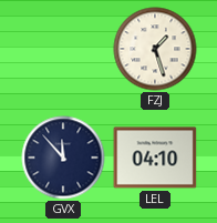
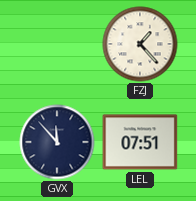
FZJ: 1:27 -> 1:23 (140, 44)
LEL: 04:10 -> 07:51 (140, 142)
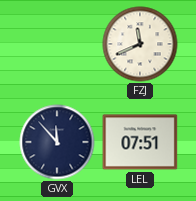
FZJ: 1:23 -> 11:41 (140, 44)
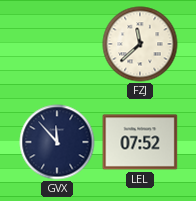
FZJ: 11:41 -> 11:38 (140, 44)
LEL: 07:51 -> 07:52 (140, 142)
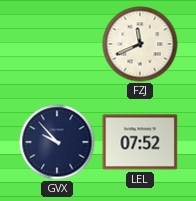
FZJ: 11:38 -> 11:41 (140, 44)
GVX: 11:53 -> 9:53 (57, 142)
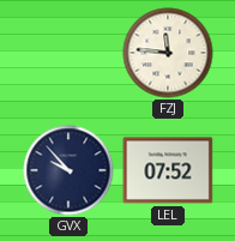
FZJ: 11:41 -> 11:46 (168, 53)
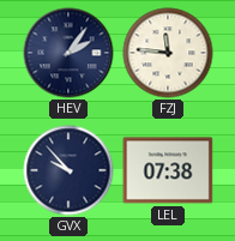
HEV: none -> 2:06 (68, 53)
LEL: 07:52 -> 07:38 (168, 170)
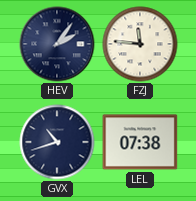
GVX: 9:53 -> 10:42 (57, 142)
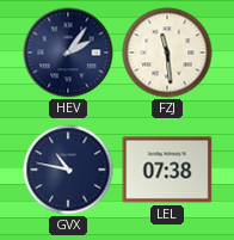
FZJ: 11:46 -> 11:29 (167, 53)
GVX: 10:42 -> 10:47 (68, 170)
